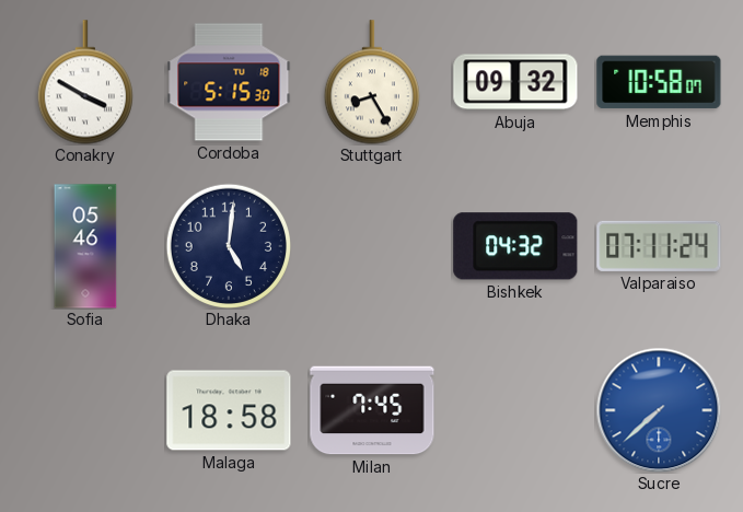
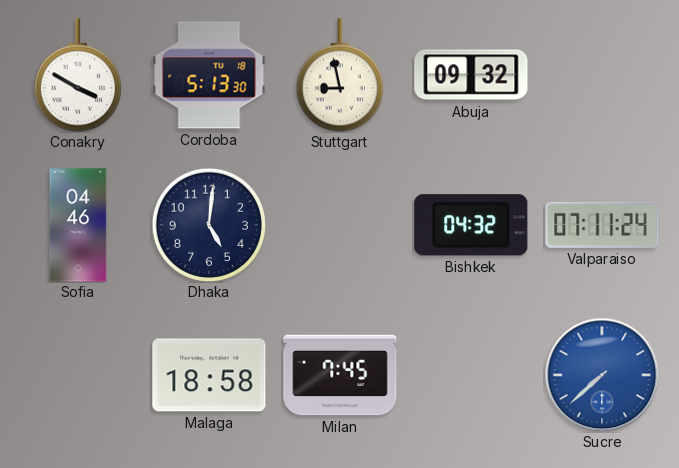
Cordoba: 5:15 -> 5:13 (209, 75)
Stuttgart: 8:25 -> 8:58 (340, 75)
Memphis: 10:58 -> none (659, 82)
Sofia: 05:46 -> 04:46 (78, 225)
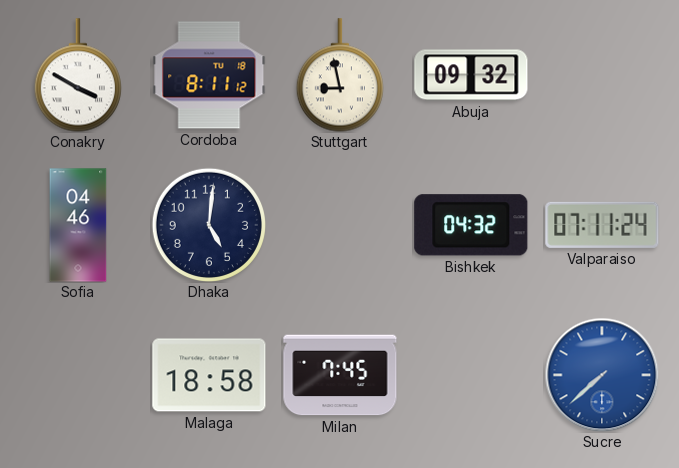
Cordoba: 5:13 -> 8:11 (209, 75)
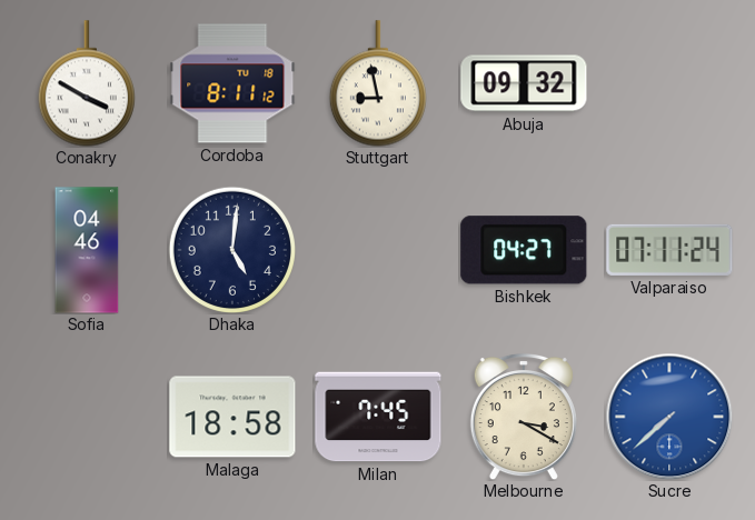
Bishkek: 04:32 -> 04:27 (524, 250)
Melbourne: none -> 3:20 (524, 417)
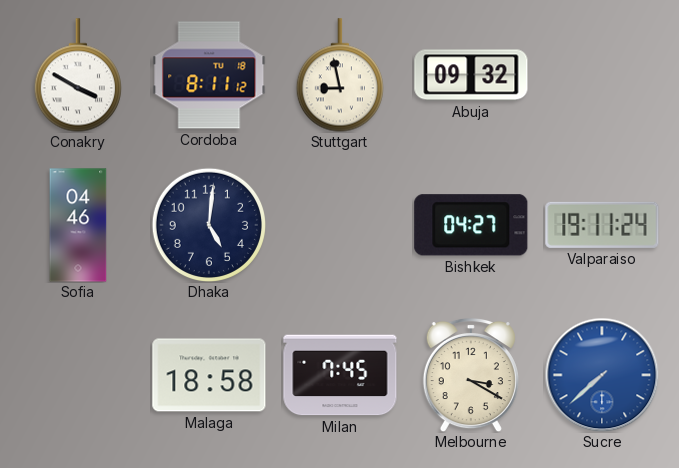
Valparaiso: 07:11 -> 19:11 (602, 225)
